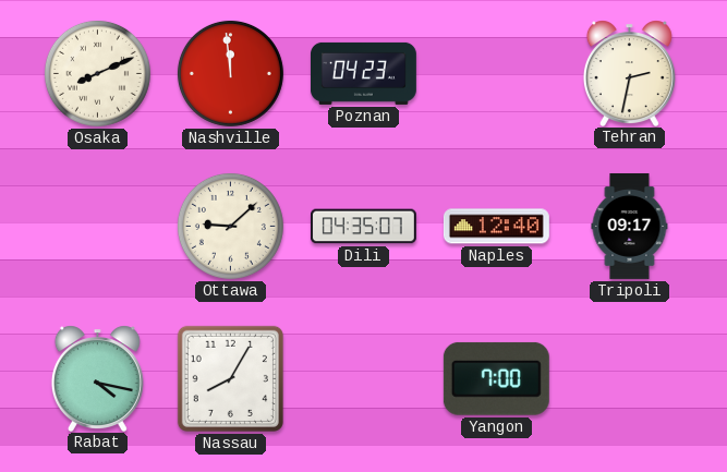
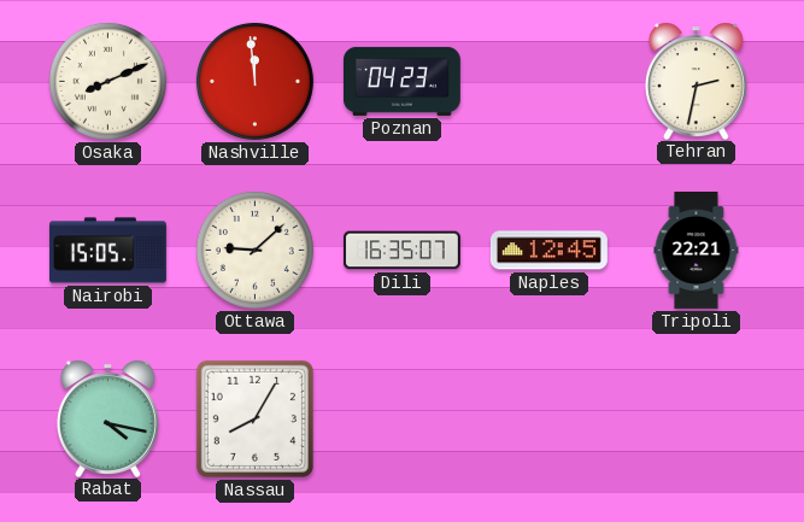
Nairobi: none -> 15:05 (107, 251)
Dili: 04:35 -> 16:35 (401, 251)
Naples: 12:40 -> 12:45 (548, 251)
Tripoli: 09:17 -> 22:21 (697, 250)
Yangon: 7:00 -> none (496, 378)
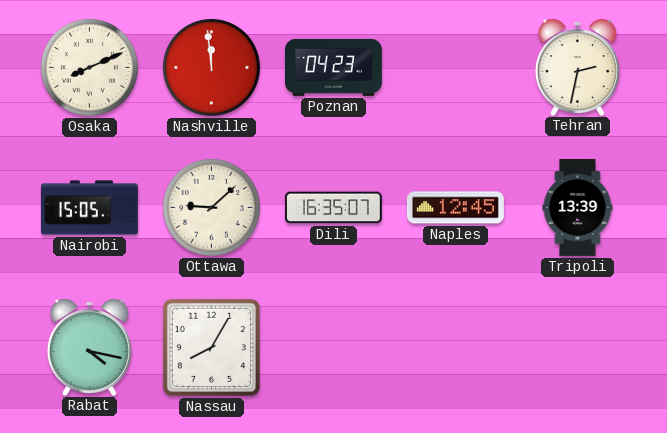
Tripoli: 22:21 -> 13:39 (578, 207)
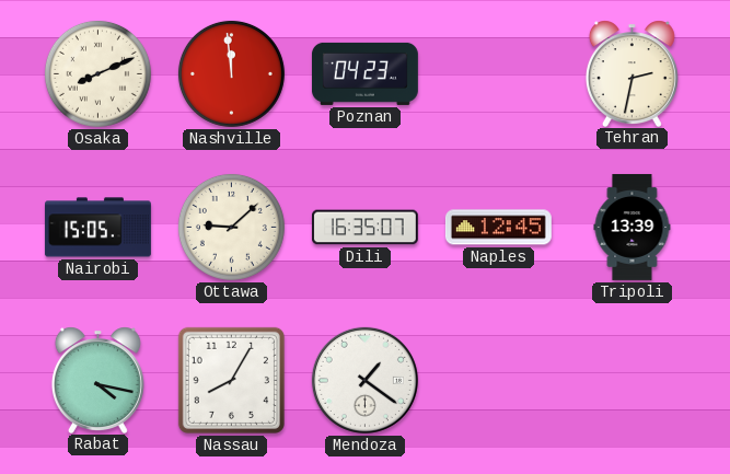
Mendoza: none -> 1:21 (364, 380)
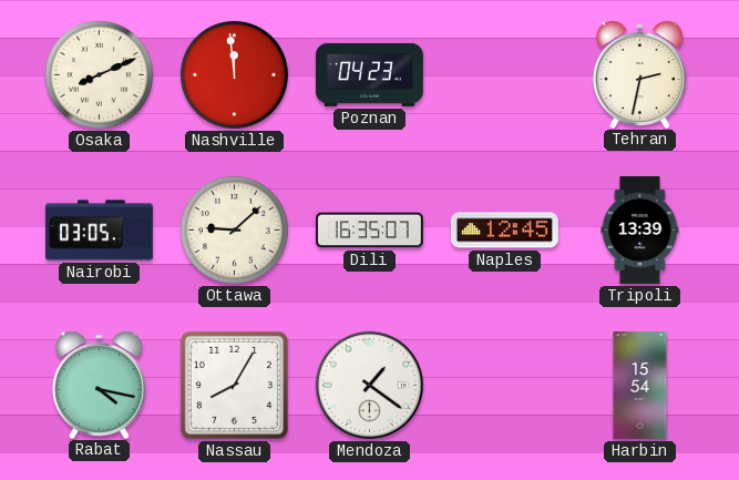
Nairobi: 15:05 -> 03:05 (99, 231)
Harbin: none -> 15:54 (640, 385)
